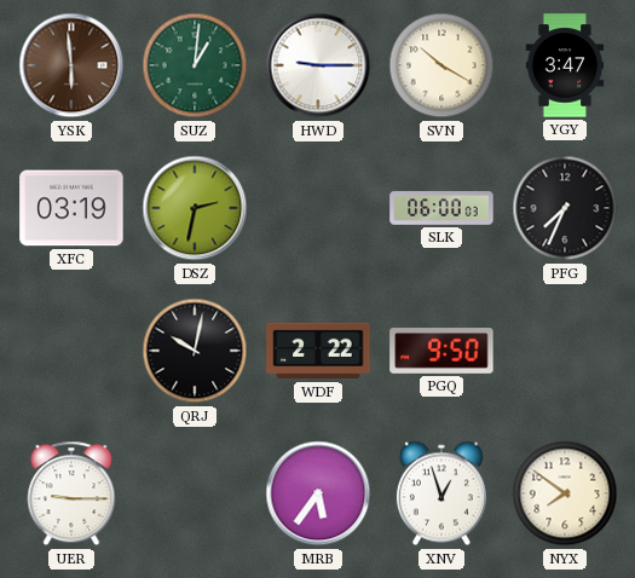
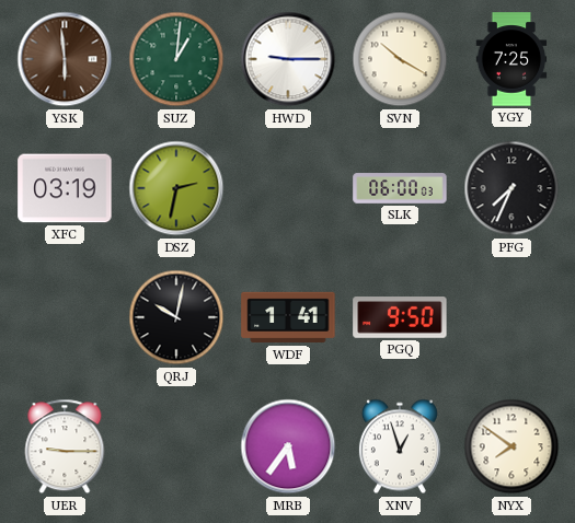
YGY: 3:47 -> 7:25 (511, 59)
WDF: 2:22 -> 1:41 (288, 317)
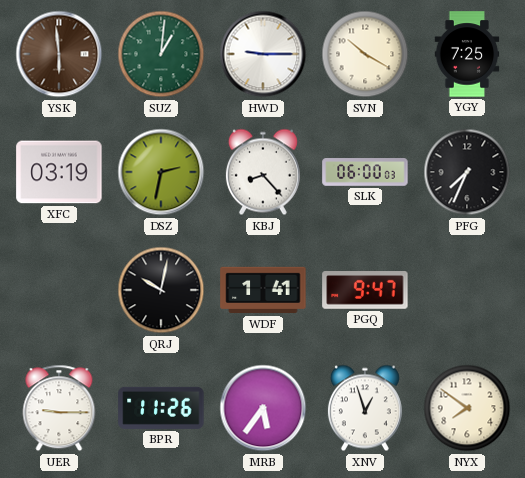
KBJ: none -> 8:23 (263, 172)
PGQ: 9:50 -> 9:47 (365, 291)
BPR: none -> 11:26 (161, 408)
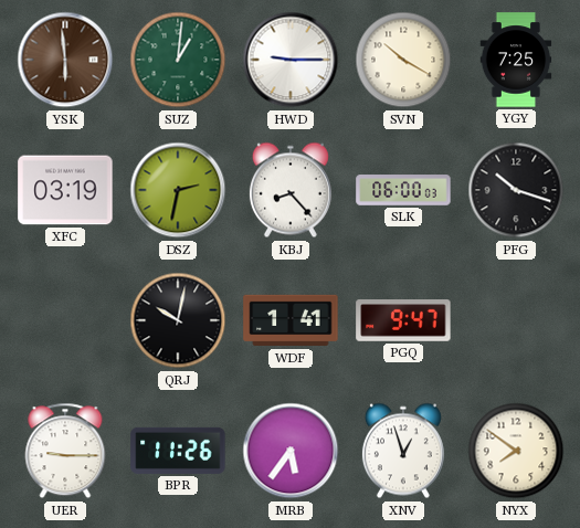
PFG: 7:34 -> 10:18 (516, 190)
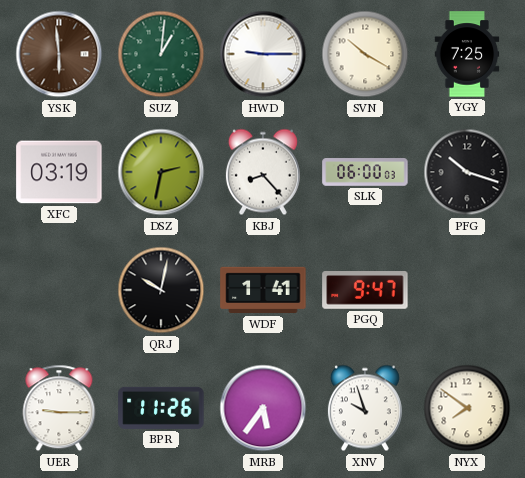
XNV: 12:57 -> 9:57 (365, 408)
